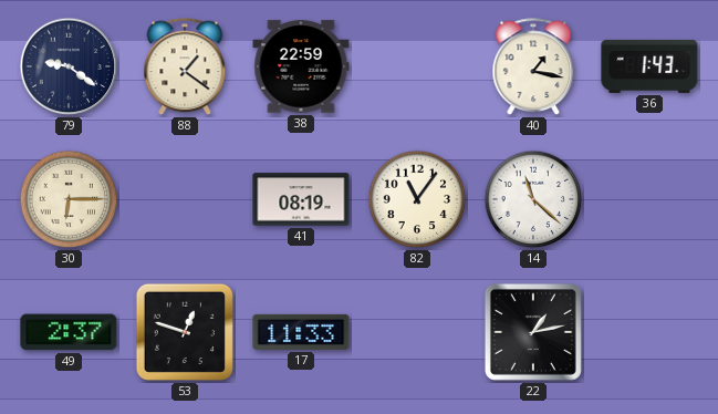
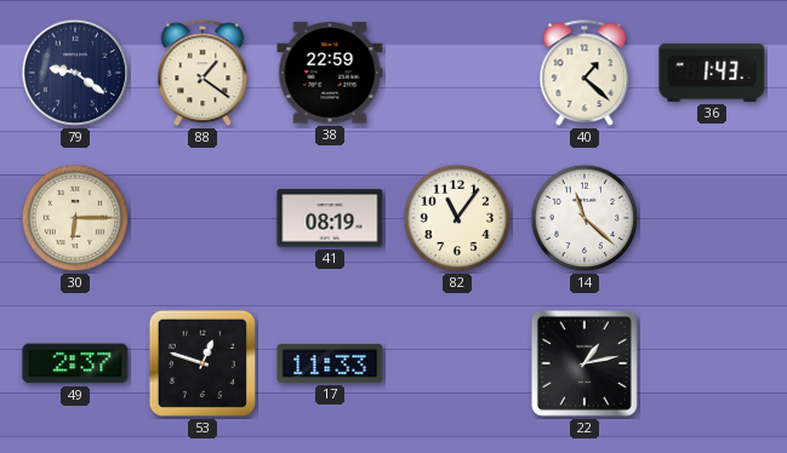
40: 1:17 -> 1:22 (584, 74)
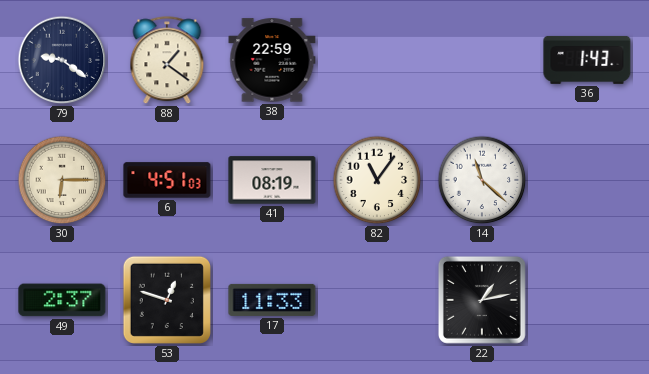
40: 1:22 -> none (584, 74)
6: none -> 4:51 (167, 180)
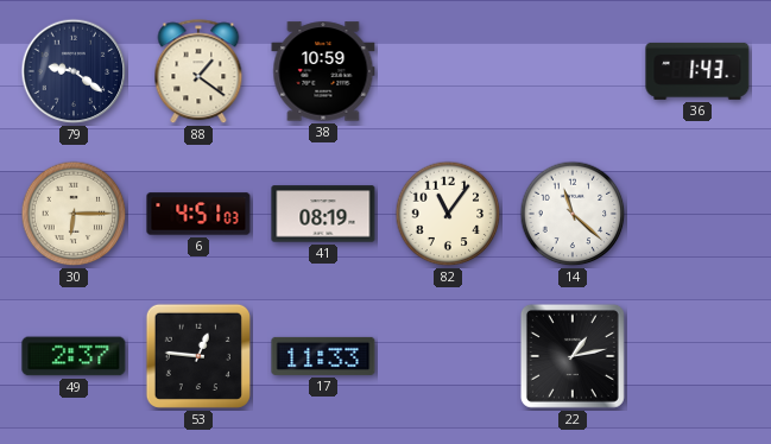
38: 22:59 -> 10:59 (323, 71)
53: 12:48 -> 12:46 (198, 356)
